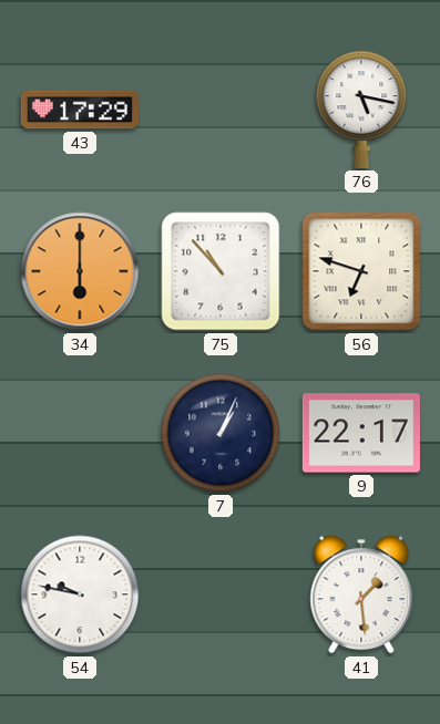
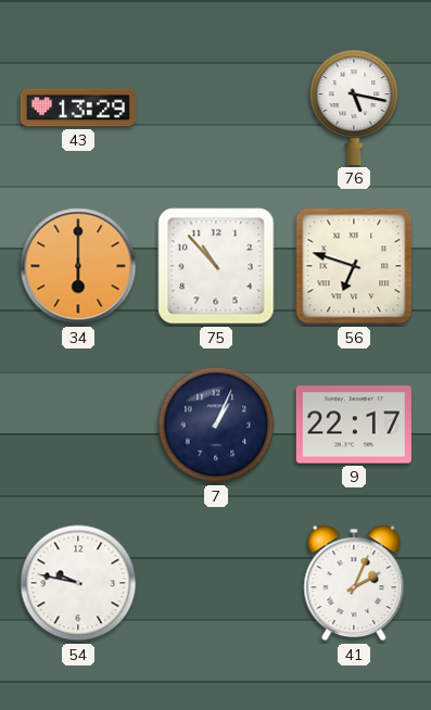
43: 17:29 -> 13:29 (78, 107)
41: 1:29 -> 2:04 (354, 583)
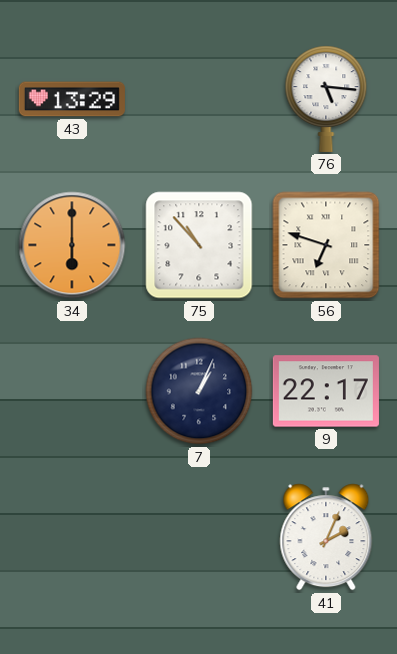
76: 5:17 -> 5:16 (326, 99)
54: 9:47 -> none (78, 583)
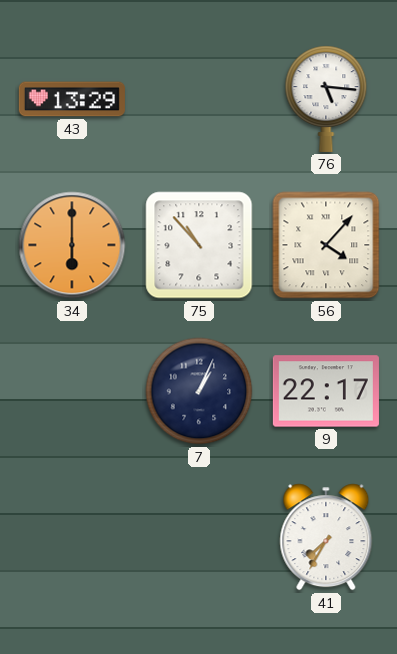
56: 6:48 -> 4:07 (326, 245)
41: 2:04 -> 7:35 (326, 537)
